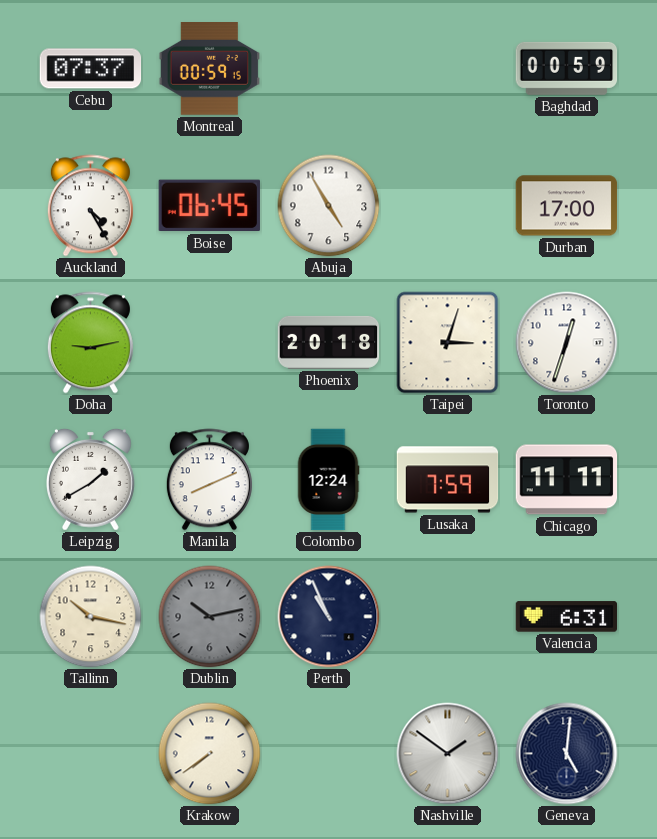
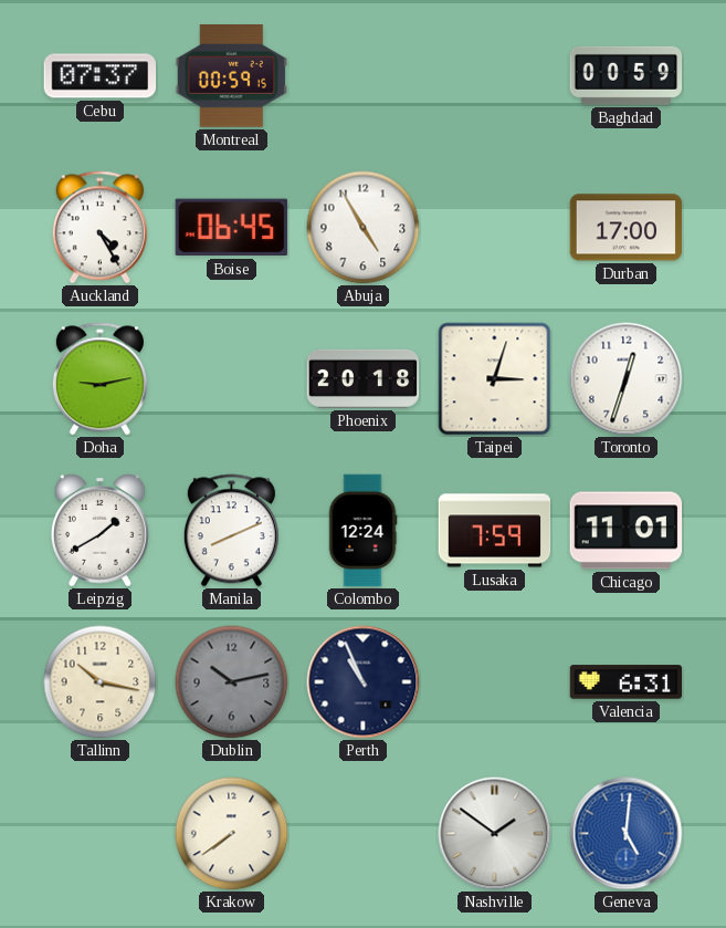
Chicago: 11:11 -> 11:01 (627, 531)
Geneva dial: navy -> blue (627, 834)
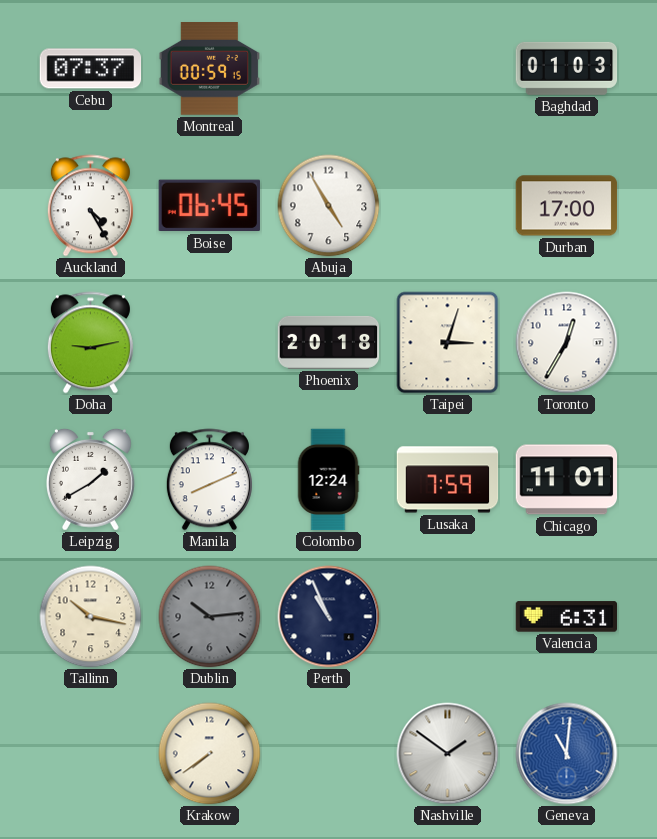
Baghdad: 00:59 -> 01:03 (567, 68)
Toronto: 12:33 -> 12:35 (567, 343)
Dublin: 10:13 -> 10:14 (210, 617)
Geneva: 5:01 -> 11:01 (567, 754)
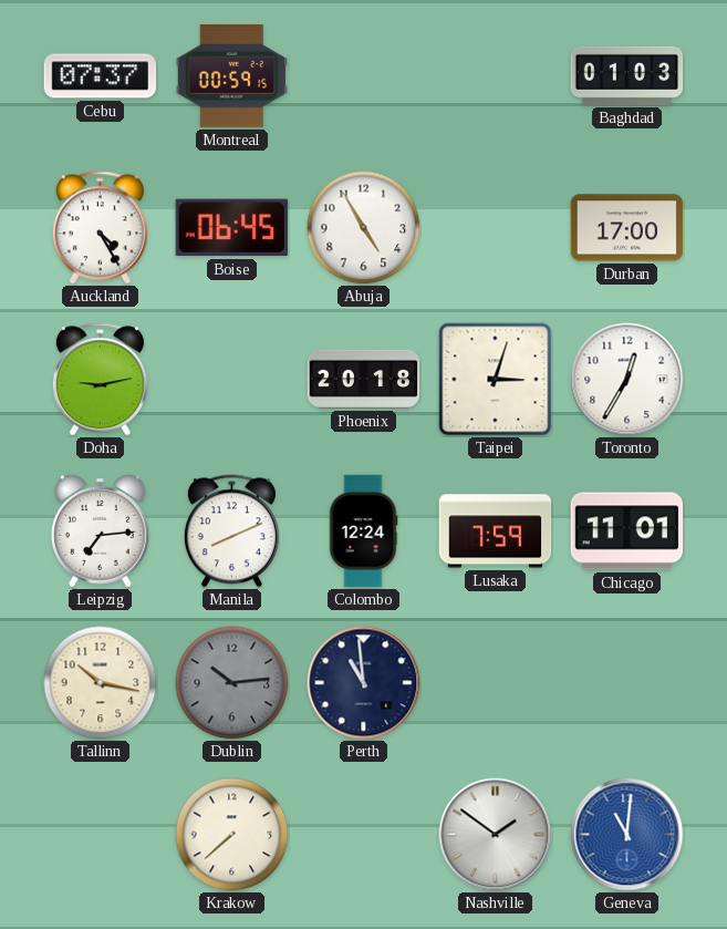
Leipzig: 1:40 -> 7:14 (101, 530)
Perth: 10:56 -> 10:59 (364, 683)
Valencia: 6:31 -> none (567, 617)
Krakow: 7:39 -> 7:38 (232, 835)
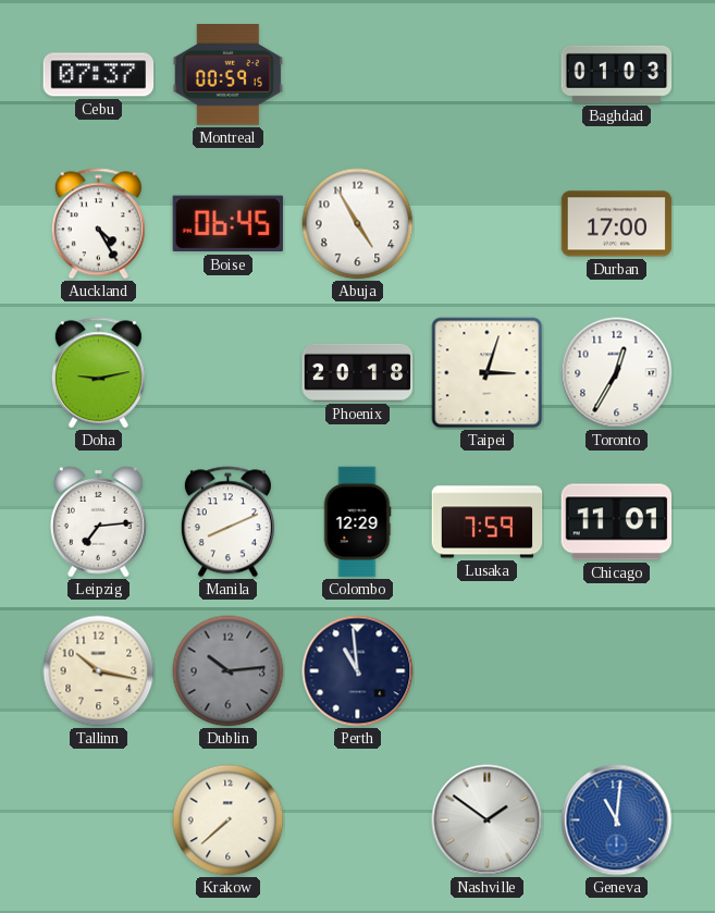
Colombo: 12:24 -> 12:29 (357, 522)
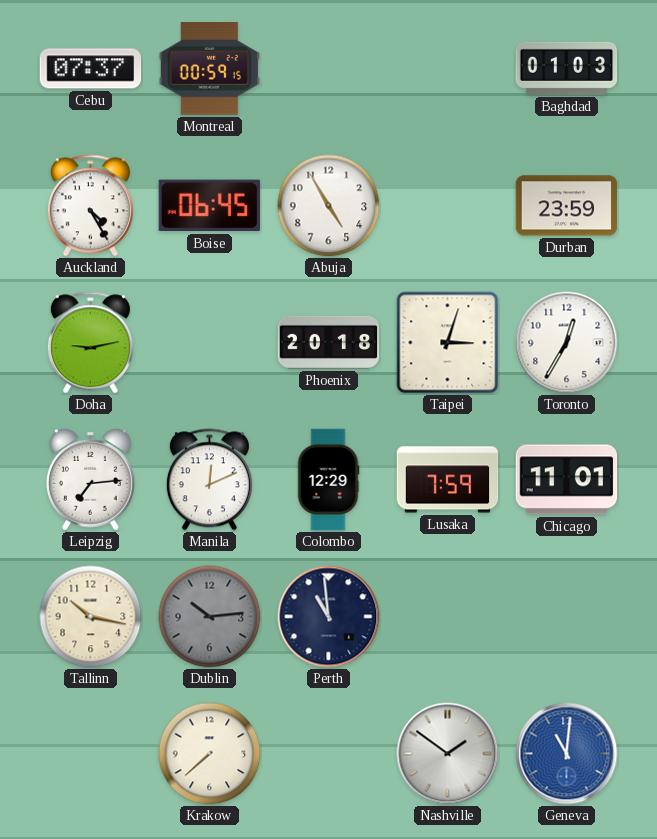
Durban: 17:00 -> 23:59 (567, 206)
Manila: 8:11 -> 12:11 (209, 480)
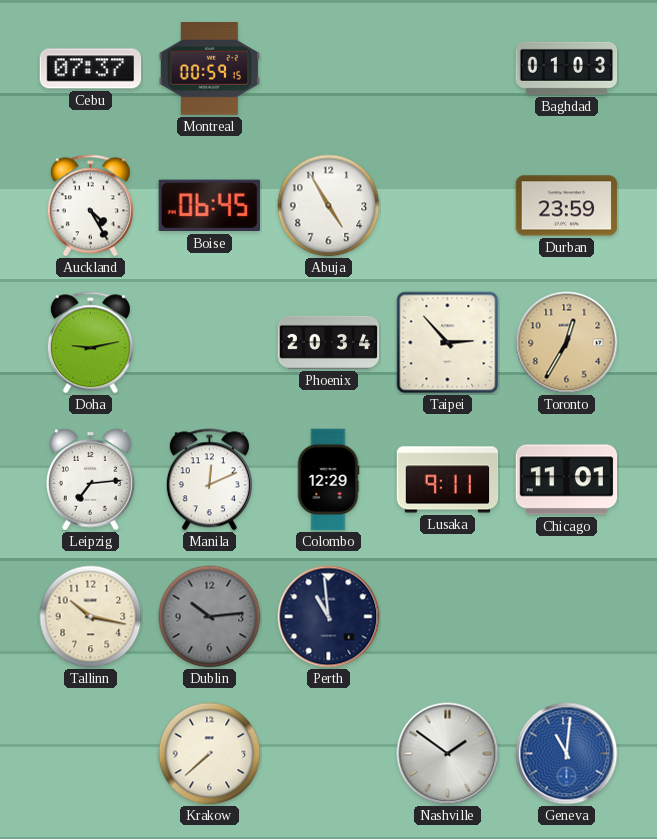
Phoenix: 20:18 -> 20:34 (329, 342)
Taipei: 3:03 -> 2:53 (448, 343)
Toronto dial: white -> champagne (567, 343)
Lusaka: 7:59 -> 9:11 (448, 480)
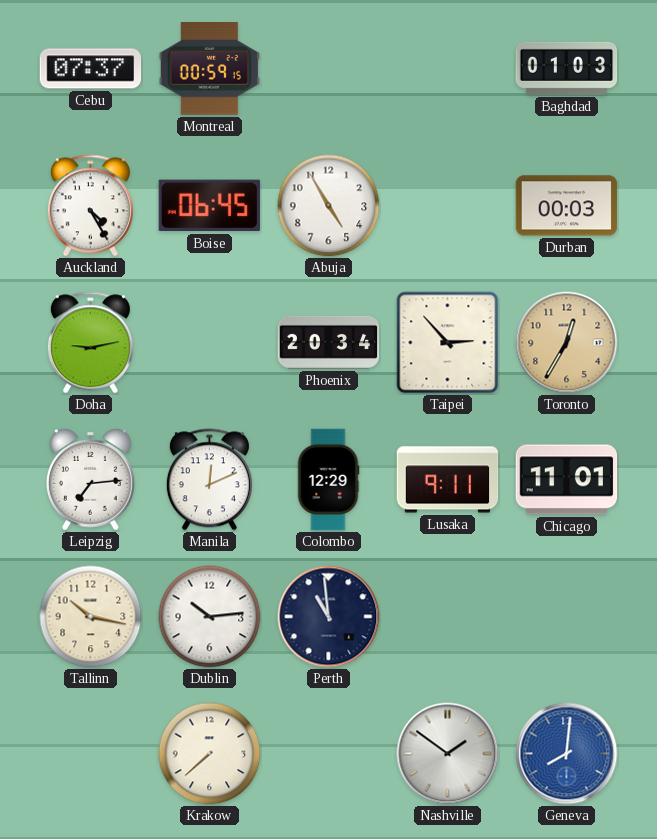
Durban: 23:59 -> 00:03 (567, 206)
Dublin dial: grey -> white (210, 617)
Geneva: 11:01 -> 8:01 (567, 754)
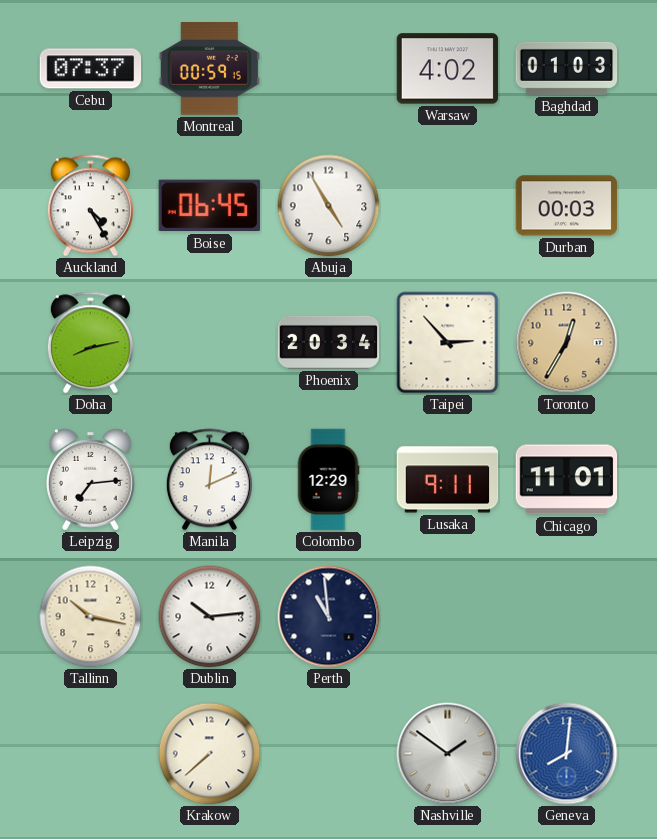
Warsaw: none -> 4:02 (448, 69)
Doha: 9:13 -> 8:13 (90, 343)
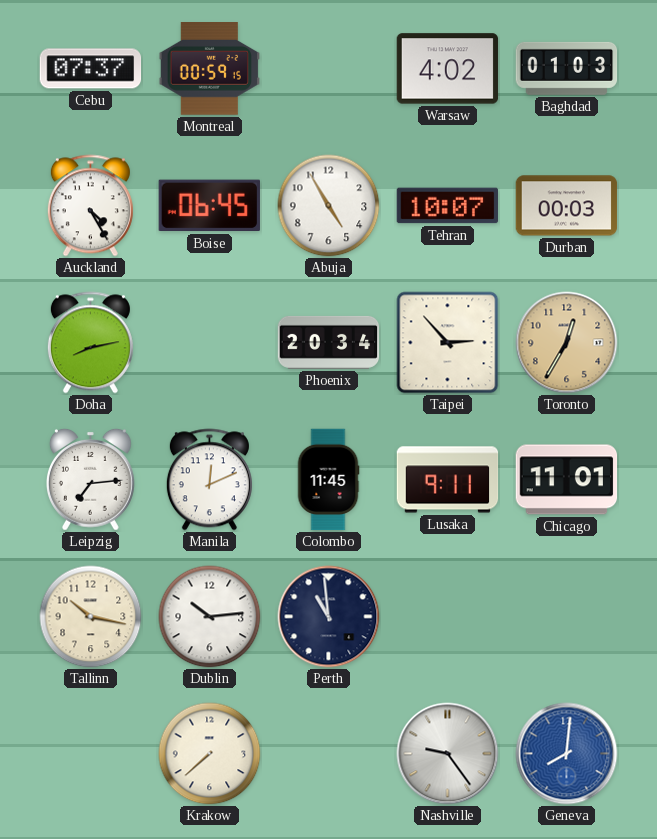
Tehran: none -> 10:07 (448, 206)
Colombo: 12:29 -> 11:45 (328, 480)
Nashville: 1:51 -> 9:24 (448, 754)
